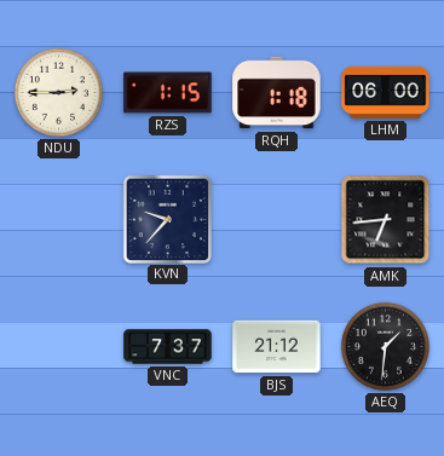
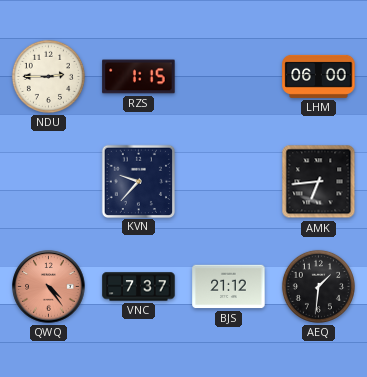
RQH: 1:18 -> none (277, 93)
QWQ: none -> 4:24 (49, 287)
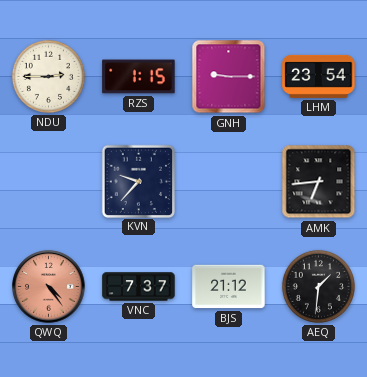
GNH: none -> 9:15 (229, 77)
LHM: 06:00 -> 23:54 (319, 76)
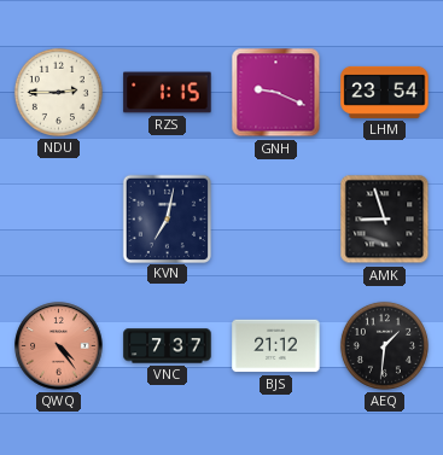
GNH: 9:15 -> 9:19 (276, 93)
KVN: 9:37 -> 7:02 (167, 218)
AMK: 6:44 -> 8:57 (385, 220)
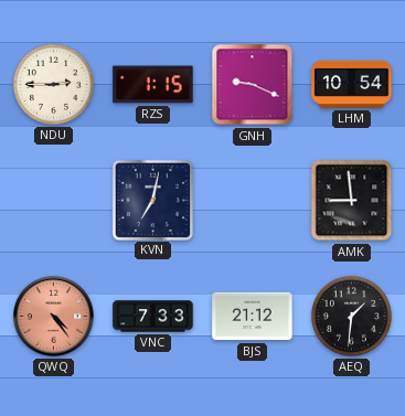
LHM: 23:54 -> 10:54 (352, 84)
AMK: 8:57 -> 8:59 (352, 201)
VNC: 7:37 -> 7:33 (153, 317)
